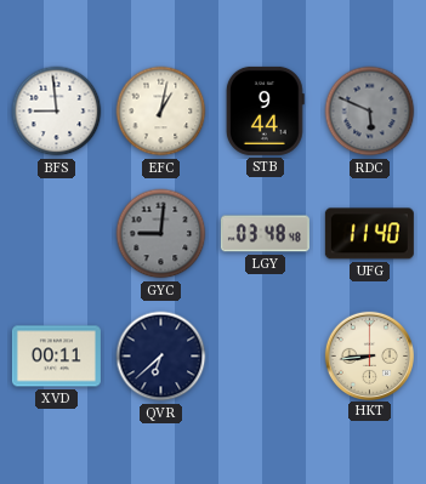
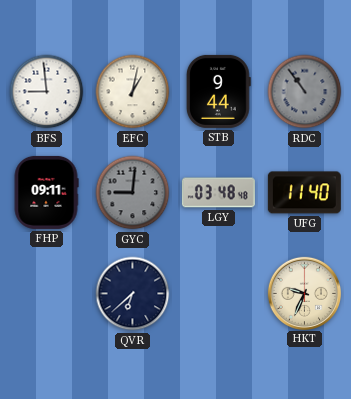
RDC: 5:49 -> 10:54 (305, 92)
FHP: none -> 09:11 (46, 192)
XVD: 00:11 -> none (56, 357)
HKT: 8:44 -> 9:34 (304, 293)
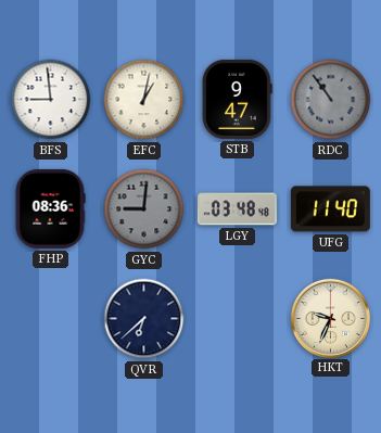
STB: 9:44 -> 9:47 (237, 99)
FHP: 09:11 -> 08:36 (50, 208)
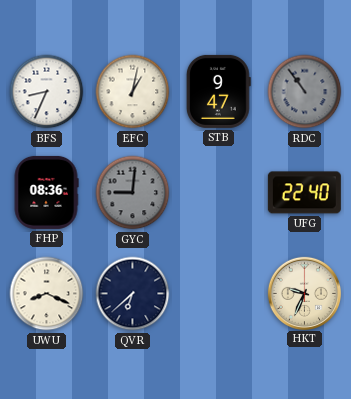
BFS: 8:59 -> 8:34 (47, 92)
LGY: 03:48 -> none (237, 209)
UFG: 11:40 -> 22:40 (304, 193)
UWU: none -> 8:19 (47, 294)
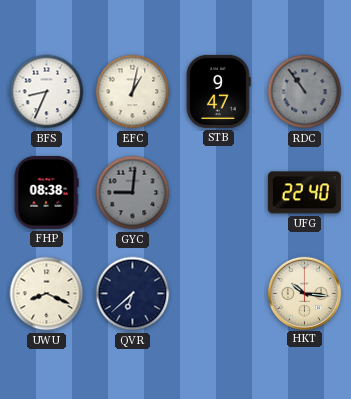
FHP: 08:36 -> 08:38 (46, 192)
HKT: 9:34 -> 10:16 (304, 293)
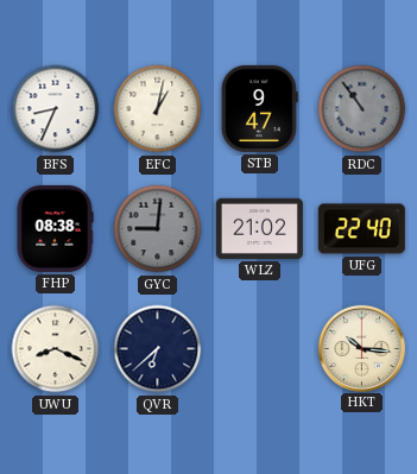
WLZ: none -> 21:02 (259, 228)
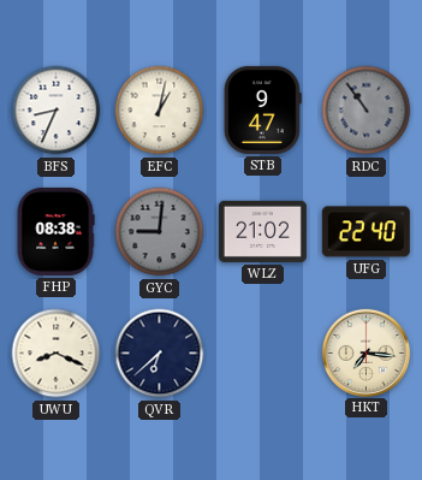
HKT: 10:16 -> 7:16 (365, 352)
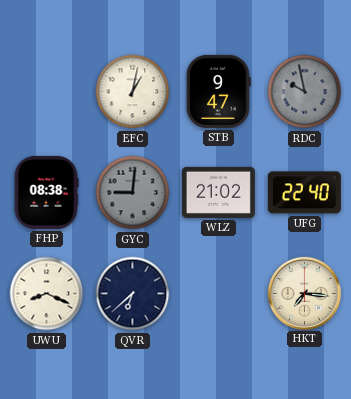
BFS: 8:34 -> none (57, 111)
RDC: 10:54 -> 9:58 (305, 92)
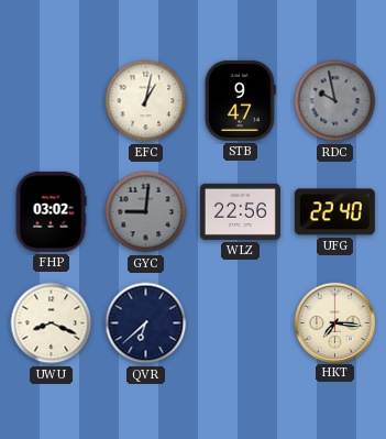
FHP: 08:38 -> 03:02 (51, 211)
WLZ: 21:02 -> 22:56 (240, 211)
